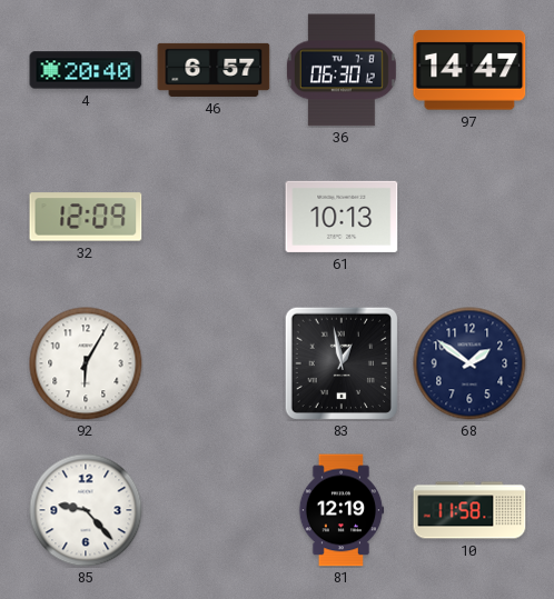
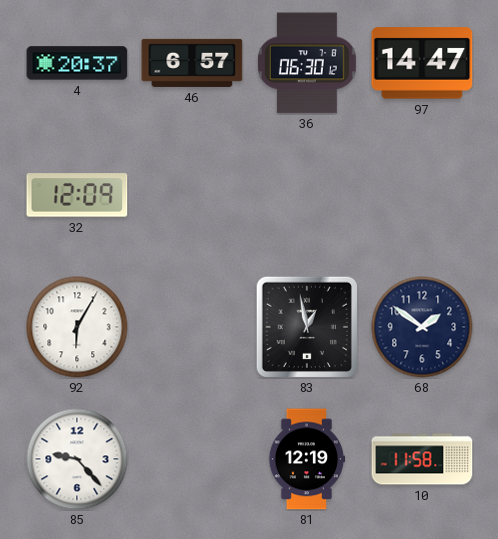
4: 20:40 -> 20:37 (77, 63)
61: 10:13 -> none (342, 217)
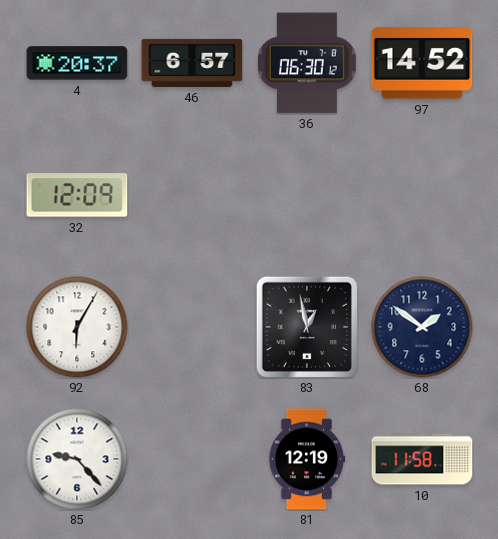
97: 14:47 -> 14:52 (422, 63)
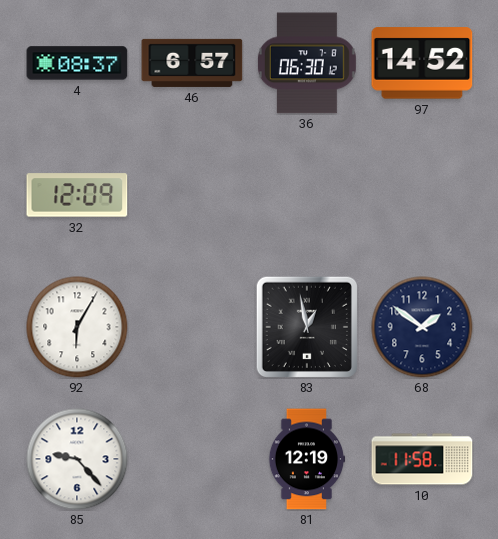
4: 20:37 -> 08:37 (77, 63)
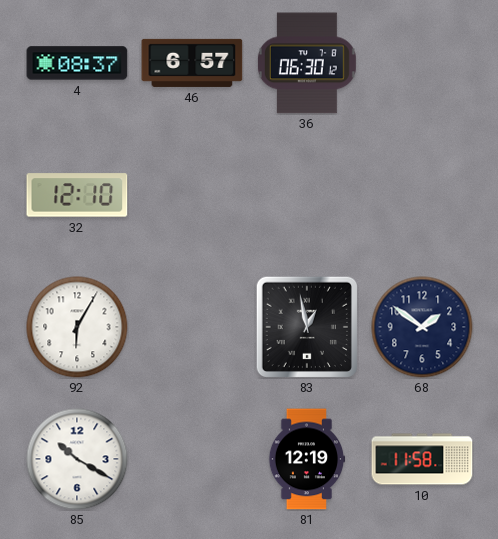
97: 14:52 -> none (422, 63)
32: 12:09 -> 12:10 (77, 195)
85: 9:23 -> 10:20 (77, 459)
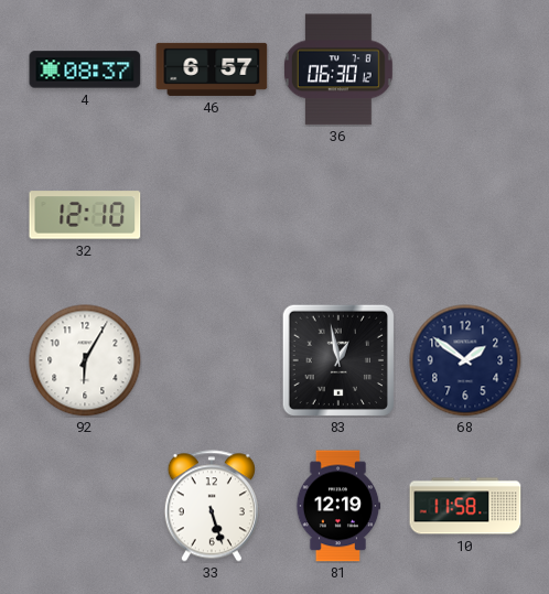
85: 10:20 -> none (77, 459)
33: none -> 5:27 (212, 506)
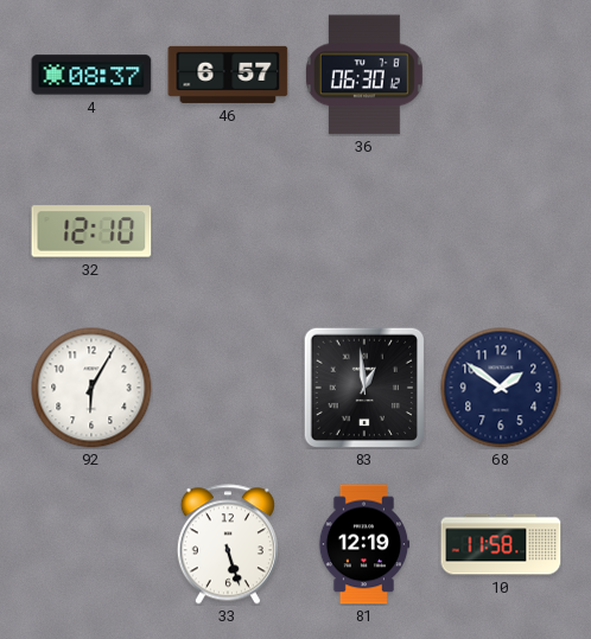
83: 12:58 -> 12:59 (363, 386)
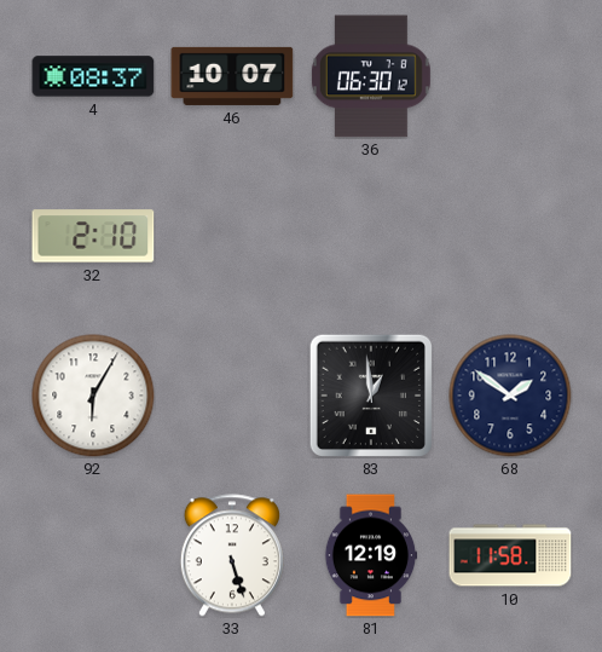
46: 6:57 -> 10:07 (232, 76)
32: 12:10 -> 2:10 (93, 236)
